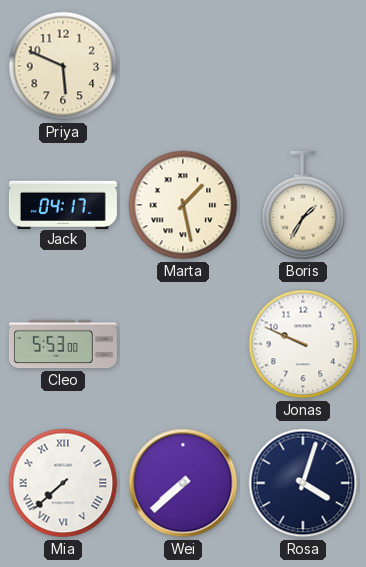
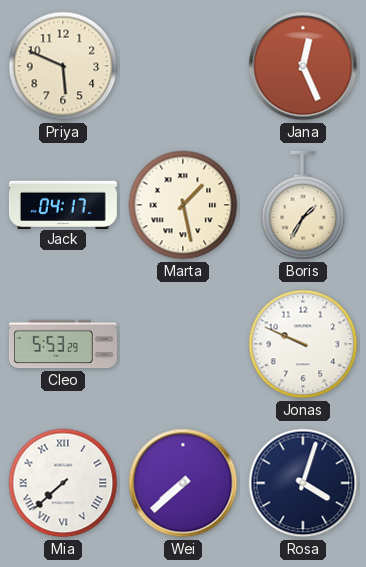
Jana: none -> 12:26 (303, 66)
Cleo: 5:53:00 -> 5:53:29 (63, 344)
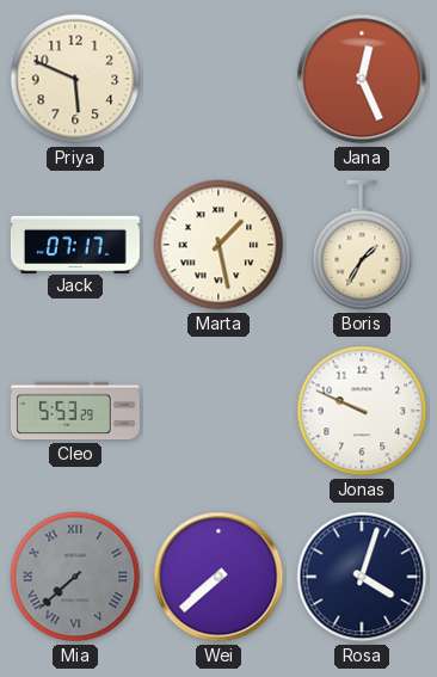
Jack: 04:17 -> 07:17 (75, 244)
Mia dial: white -> grey (75, 577)
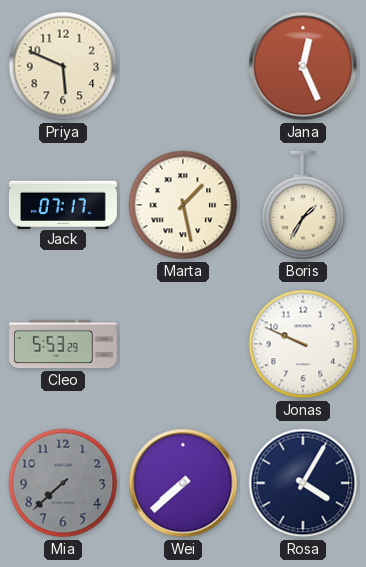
Mia numerals: Roman -> Arabic (63, 483)
Rosa: 4:03 -> 4:05 (303, 483)
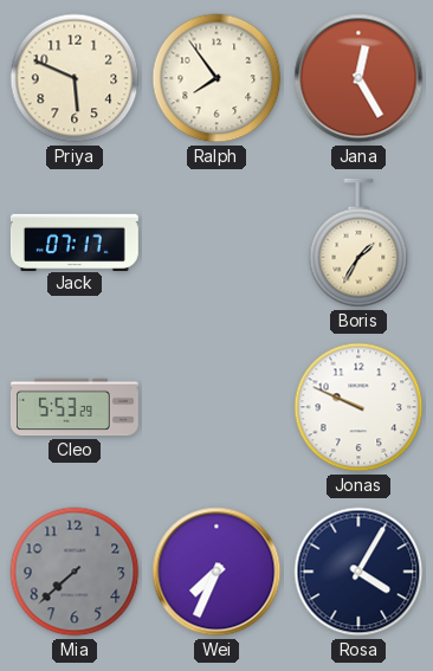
Ralph: none -> 7:54 (217, 78)
Jana: 12:26 -> 12:25 (358, 78)
Marta: 1:28 -> none (183, 205)
Wei: 7:38 -> 7:34 (217, 572)
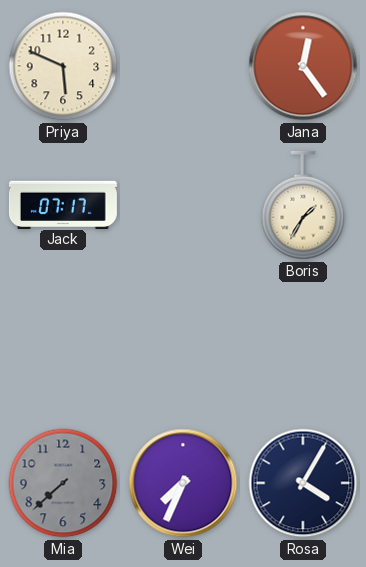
Ralph: 7:54 -> none (217, 78)
Jana: 12:25 -> 12:24 (303, 66)
Cleo: 5:53 -> none (75, 407)
Jonas: 9:49 -> none (358, 407)
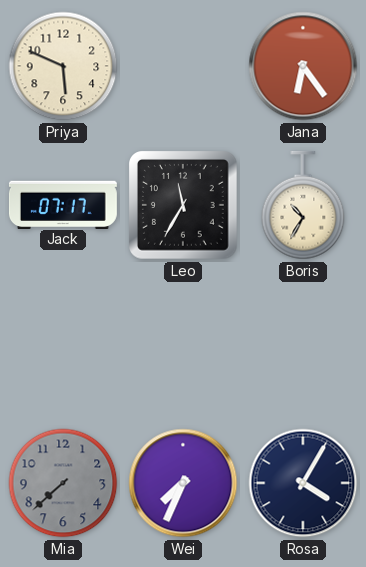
Jana: 12:24 -> 6:24 (303, 66)
Leo: none -> 11:35 (184, 206)
Boris: 1:35 -> 10:35 (303, 205)
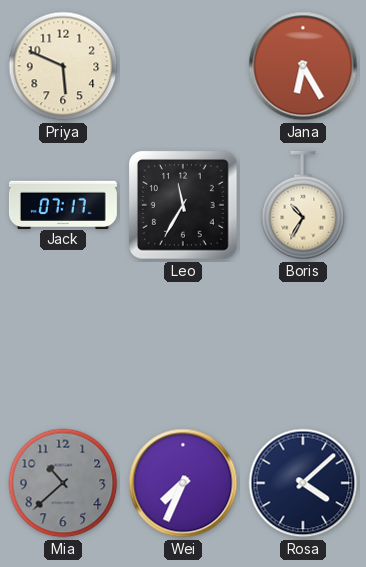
Jana: 6:24 -> 6:25 (303, 66)
Mia: 7:38 -> 10:38 (63, 483)
Rosa: 4:05 -> 4:08 (303, 483)
